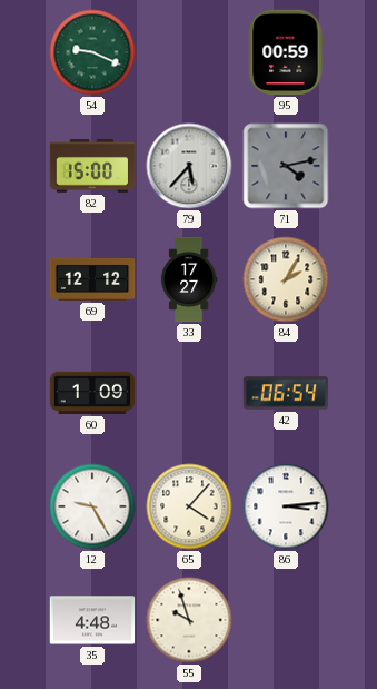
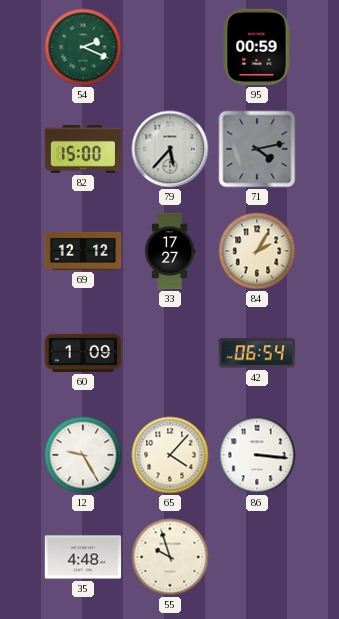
54: 9:19 -> 2:19 (83, 47)
86: 3:14 -> 3:16 (257, 455)
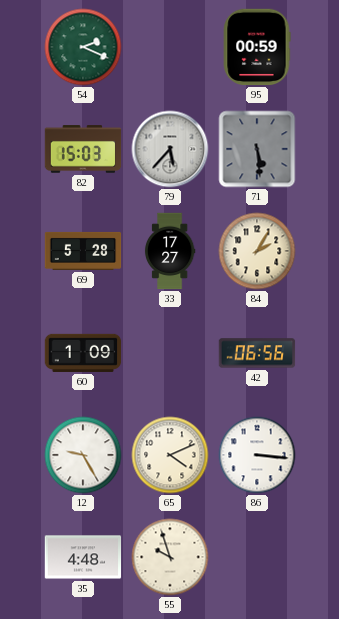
82: 15:00 -> 15:03 (83, 149)
71: 4:13 -> 5:29 (257, 149)
69: 12:12 -> 5:28 (83, 251)
42: 06:54 -> 06:56 (257, 353)
65: 4:07 -> 4:11 (170, 455)
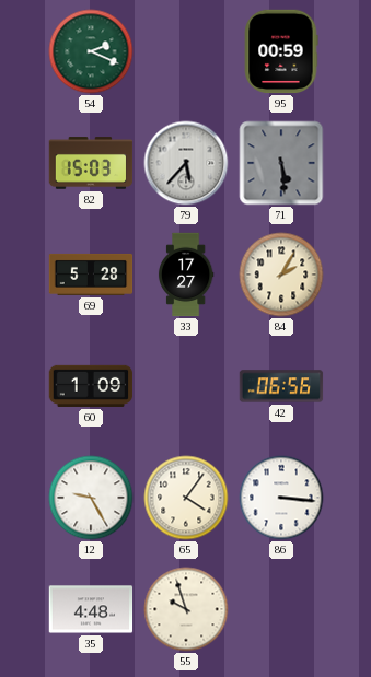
65: 4:11 -> 4:06 (186, 498)
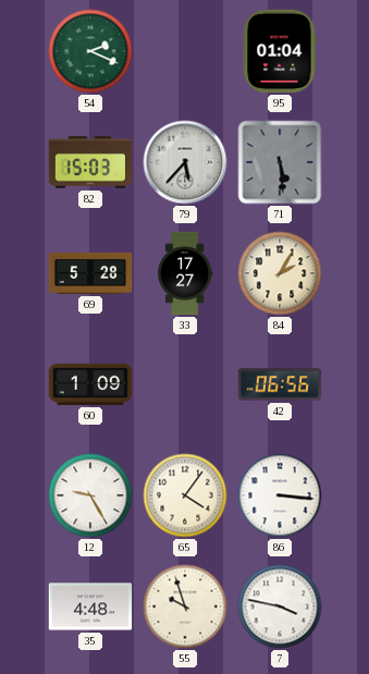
95: 00:59 -> 01:04 (280, 51)
7: none -> 3:47 (280, 606)
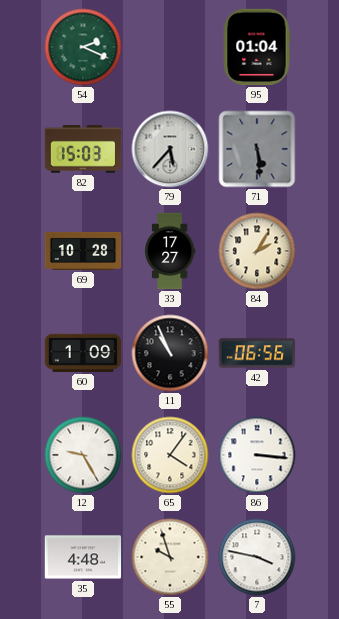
69: 5:28 -> 10:28 (83, 251)
11: none -> 10:56 (170, 353)
